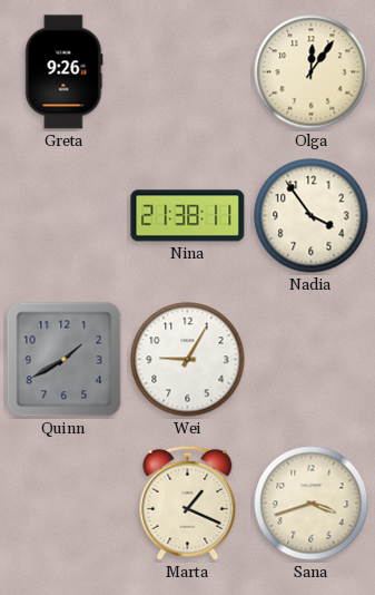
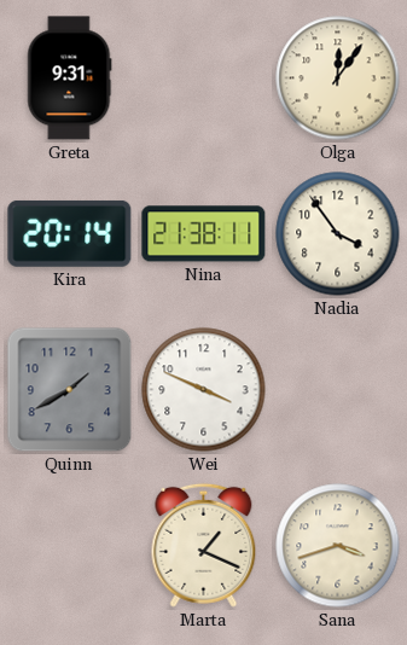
Greta: 9:26 -> 9:31 (70, 79)
Kira: none -> 20:14 (70, 233)
Wei: 9:05 -> 3:49 (204, 390)
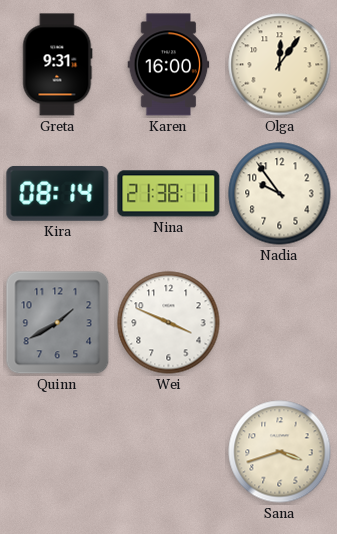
Karen: none -> 16:00 (169, 65)
Kira: 20:14 -> 08:14 (58, 193)
Nadia: 3:54 -> 9:54 (280, 194)
Marta: 1:19 -> none (204, 545)
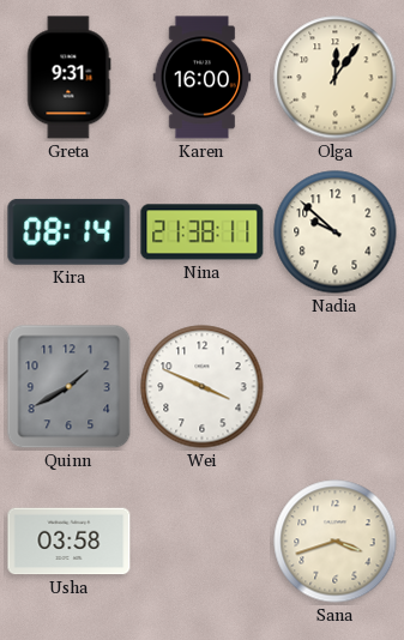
Nadia: 9:54 -> 9:52 (336, 233)
Usha: none -> 03:58 (70, 542)
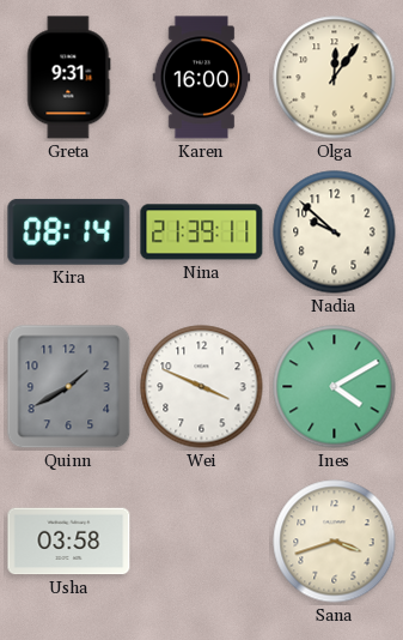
Nina: 21:38 -> 21:39 (202, 233)
Ines: none -> 4:10 (335, 387)
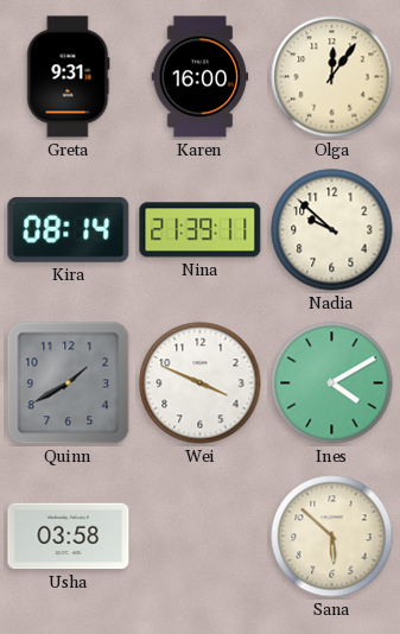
Sana: 3:42 -> 5:52 (332, 537)
